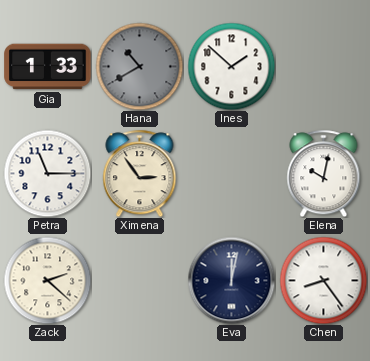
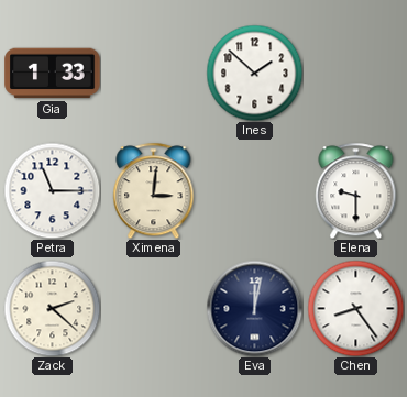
Hana: 10:40 -> none (139, 66)
Ximena: 2:54 -> 3:01 (154, 190)
Elena: 10:02 -> 9:30 (356, 190)
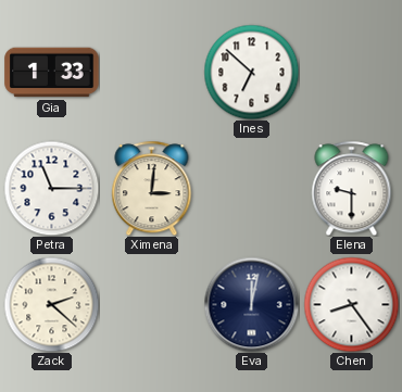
Ines: 1:52 -> 6:52 (251, 72)
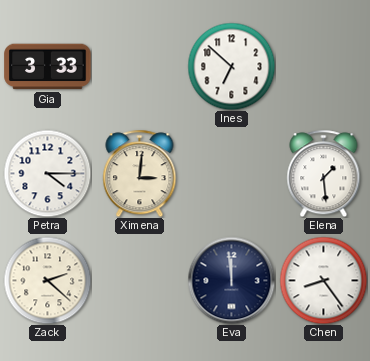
Gia: 1:33 -> 3:33 (48, 67)
Petra: 11:15 -> 4:15 (47, 173)
Elena: 9:30 -> 1:29 (324, 173)
Eva: 12:02 -> 11:59 (231, 280)
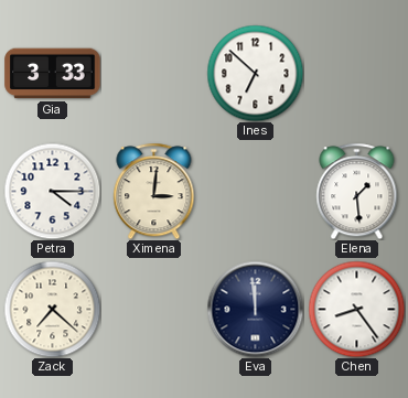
Zack: 2:22 -> 7:22 (52, 309)
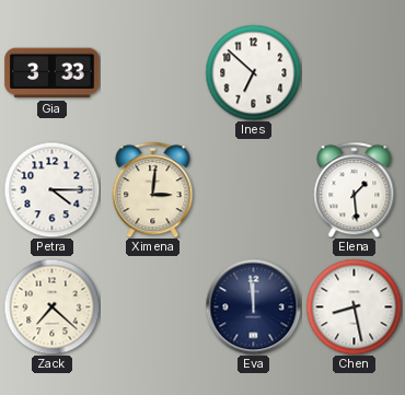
Chen: 8:24 -> 8:28 (354, 306)
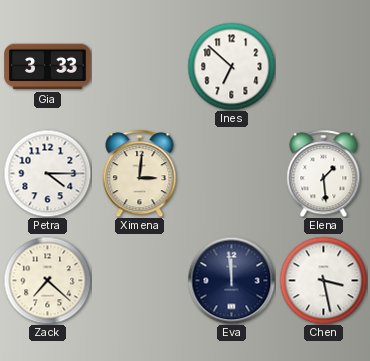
Chen: 8:28 -> 3:28 (323, 280)
